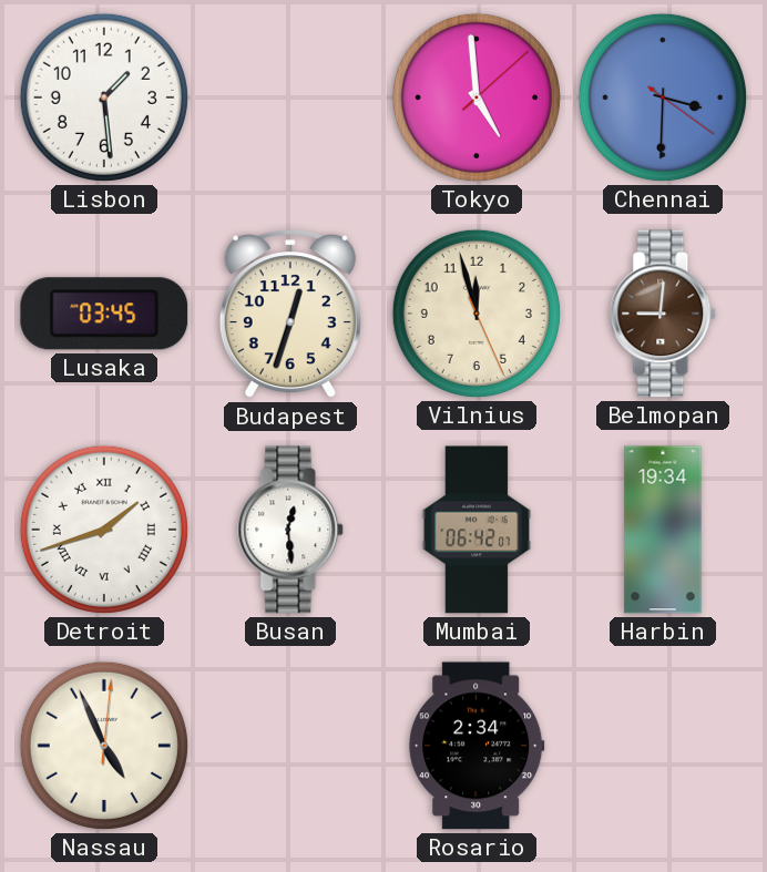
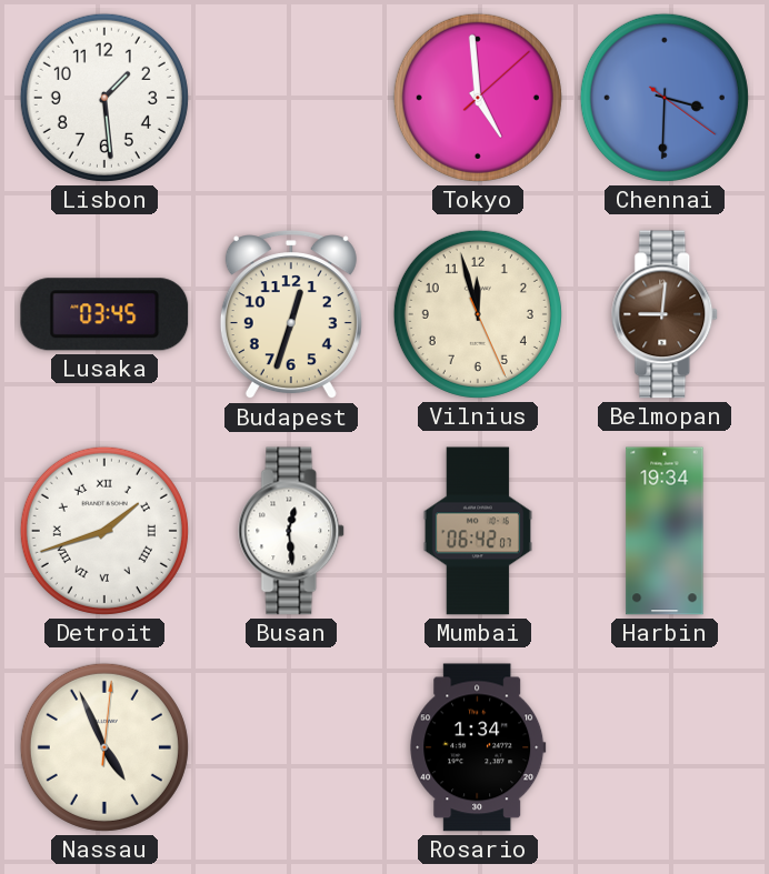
Rosario: 2:34 -> 1:34 (478, 747)
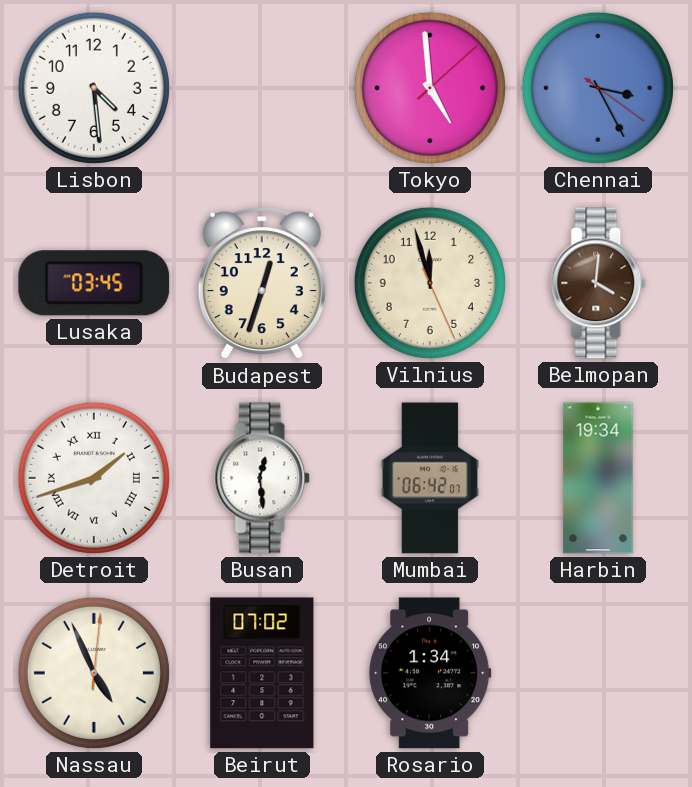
Lisbon: 1:29 -> 4:29 (94, 88)
Chennai: 3:30 -> 3:25 (598, 88)
Belmopan: 9:01 -> 4:01 (599, 283)
Beirut: none -> 07:02 (262, 673)
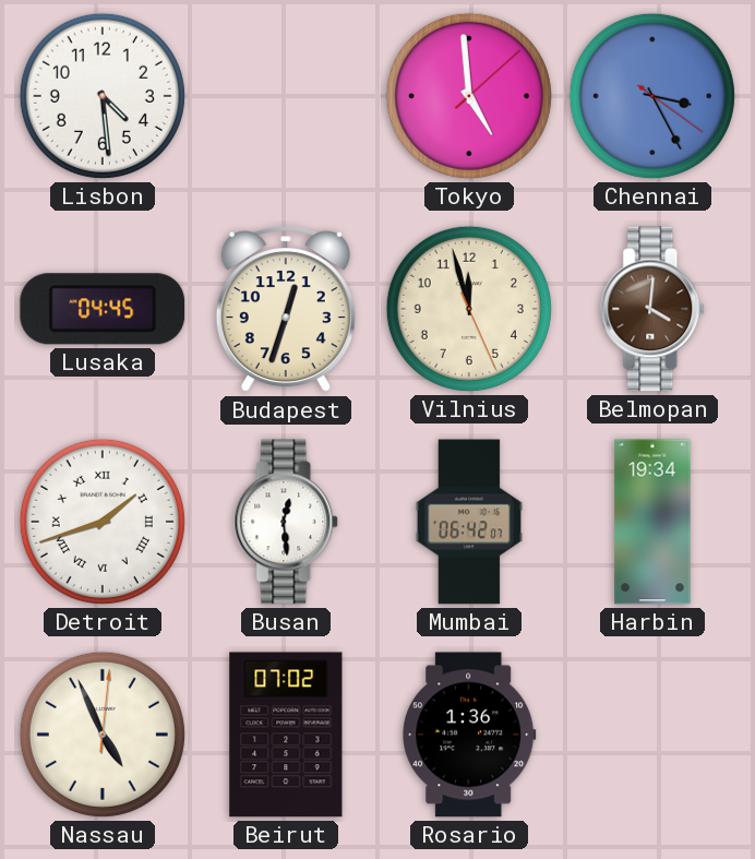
Lusaka: 03:45 -> 04:45 (103, 309)
Rosario: 1:34 -> 1:36 (469, 735)
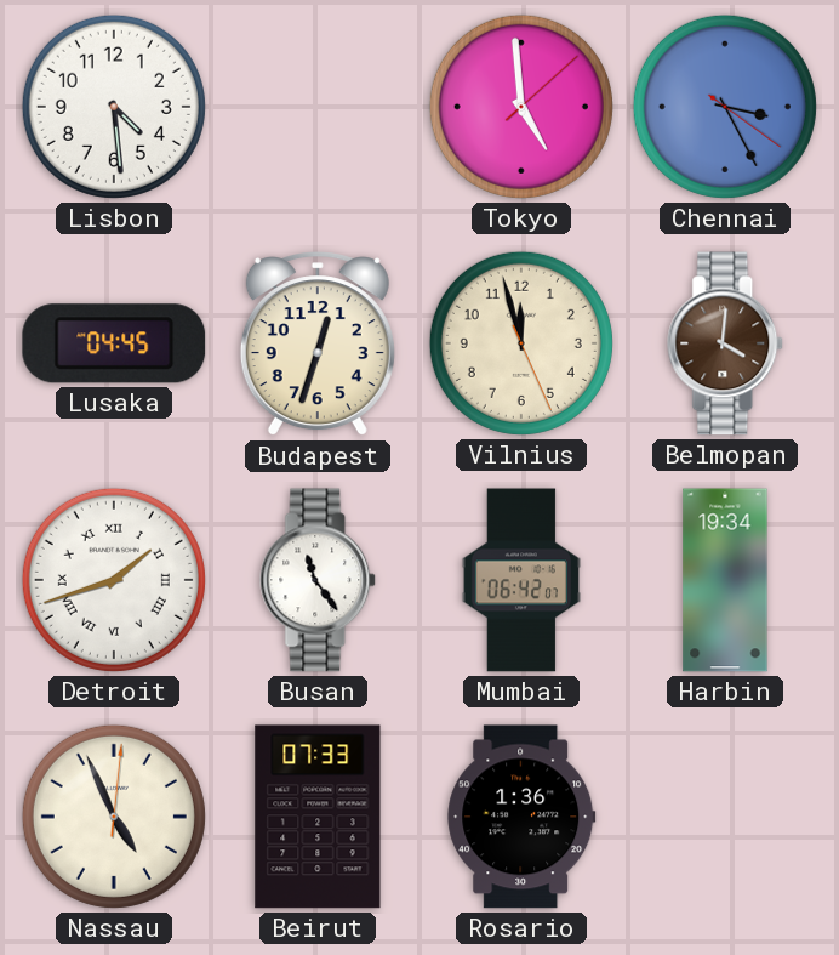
Busan: 12:29 -> 11:24 (319, 580)
Beirut: 07:02 -> 07:33 (318, 817)
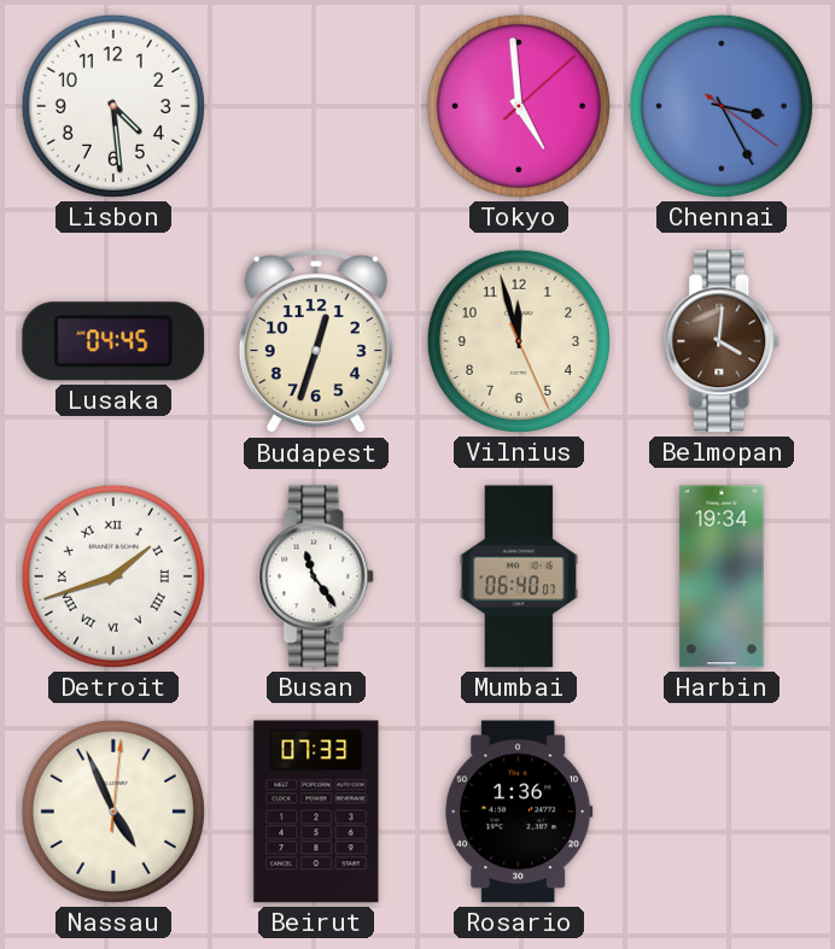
Mumbai: 06:42 -> 06:40 (519, 576)
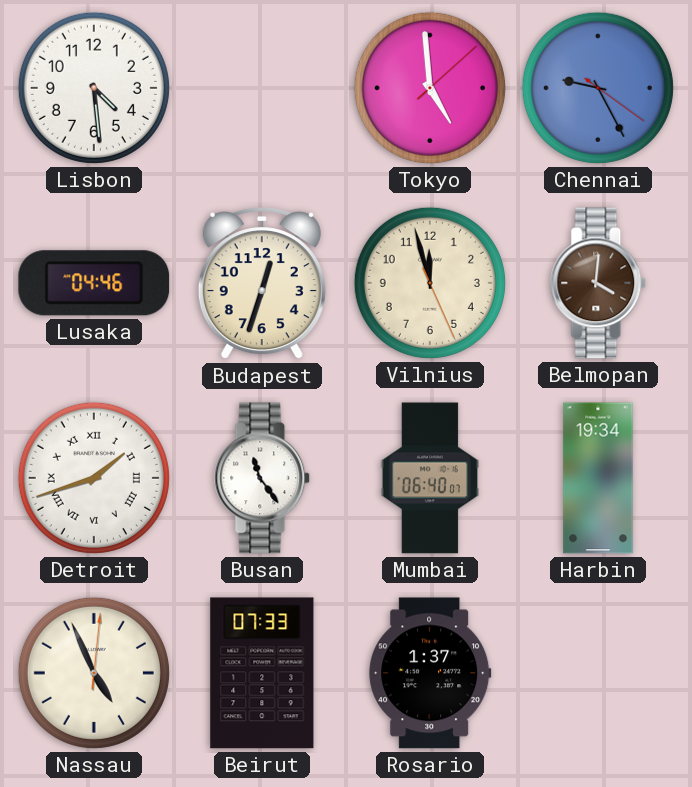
Chennai: 3:25 -> 9:25 (598, 88)
Lusaka: 04:45 -> 04:46 (94, 283)
Rosario: 1:36 -> 1:37 (430, 673)
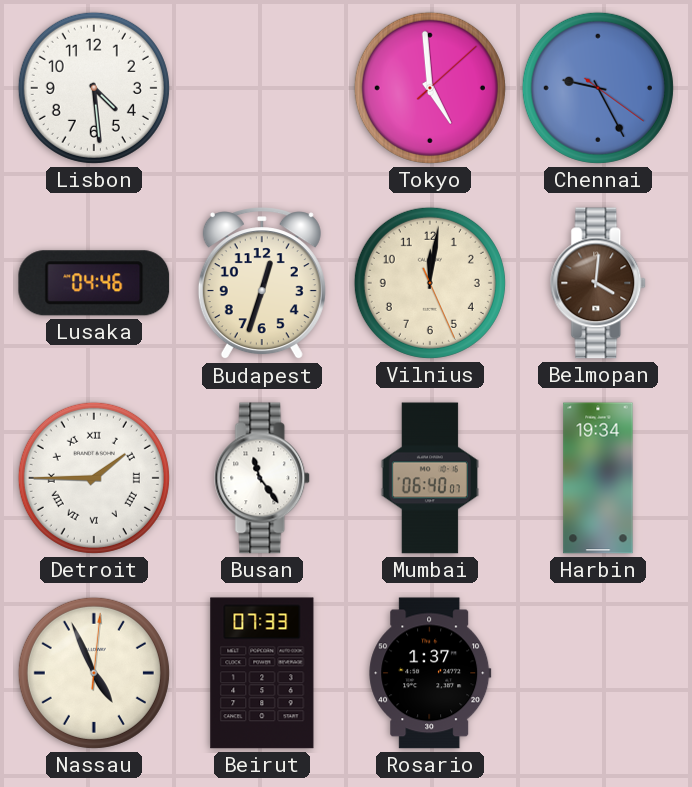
Vilnius: 11:57 -> 12:01 (430, 283)
Detroit: 1:42 -> 1:45 (94, 478)
